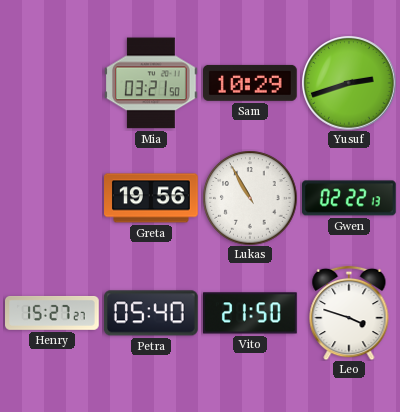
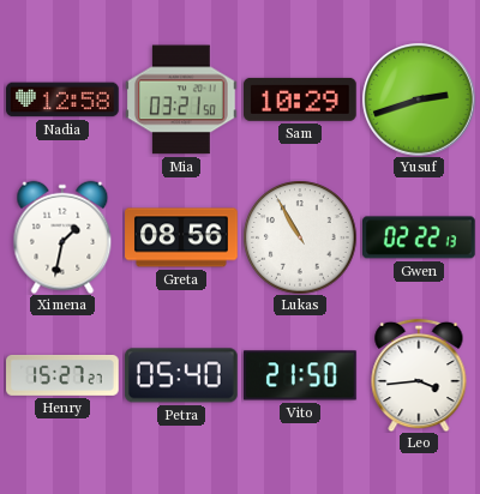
Nadia: none -> 12:58 (64, 100)
Ximena: none -> 1:32 (62, 237)
Greta: 19:56 -> 08:56 (181, 237)
Leo: 3:48 -> 3:44 (419, 375)
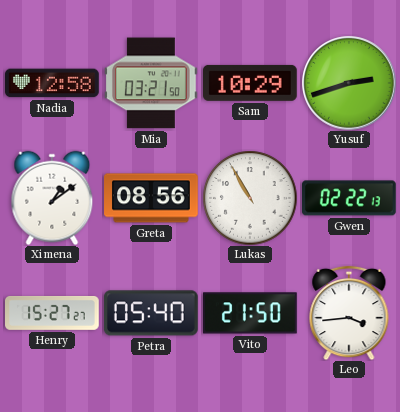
Ximena: 1:32 -> 1:09 (52, 198)
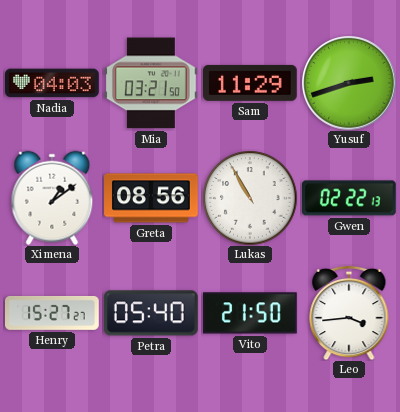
Nadia: 12:58 -> 04:03 (53, 83)
Sam: 10:29 -> 11:29 (251, 83)
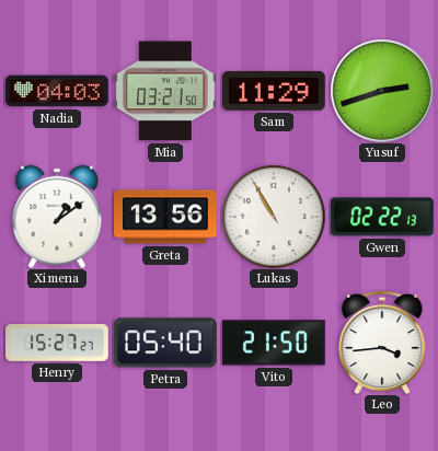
Greta: 08:56 -> 13:56 (165, 217)
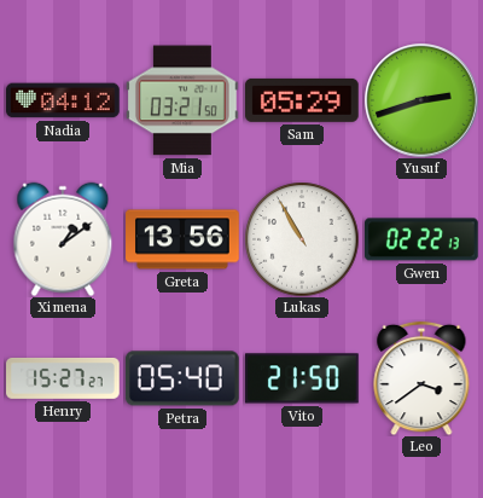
Nadia: 04:03 -> 04:12 (64, 100)
Sam: 11:29 -> 05:29 (303, 100)
Leo: 3:44 -> 3:39 (421, 378)
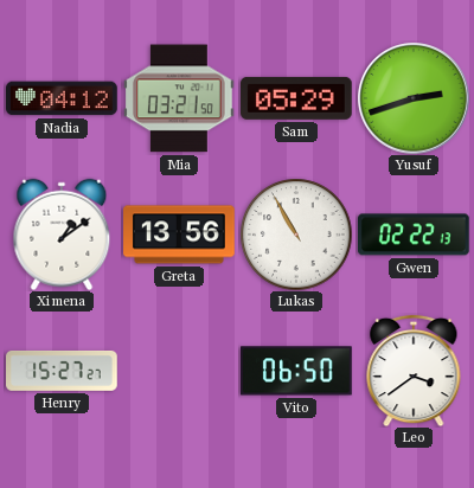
Petra: 05:40 -> none (182, 378)
Vito: 21:50 -> 06:50 (297, 371)
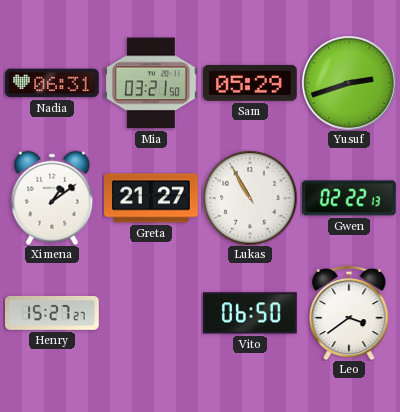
Nadia: 04:12 -> 06:31 (53, 83)
Greta: 13:56 -> 21:27 (151, 198)
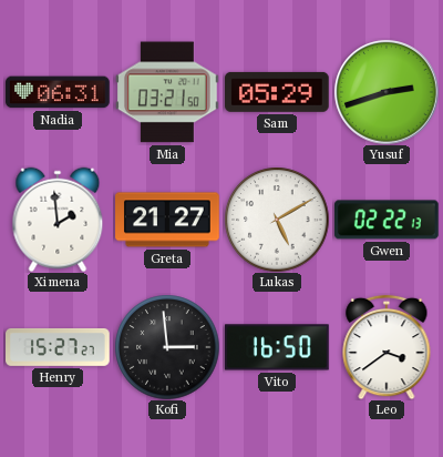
Ximena: 1:09 -> 1:59 (58, 220)
Lukas: 10:55 -> 5:10 (277, 220)
Kofi: none -> 2:59 (167, 347)
Vito: 06:50 -> 16:50 (278, 347)
